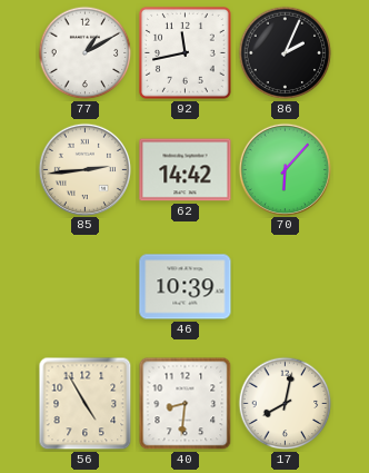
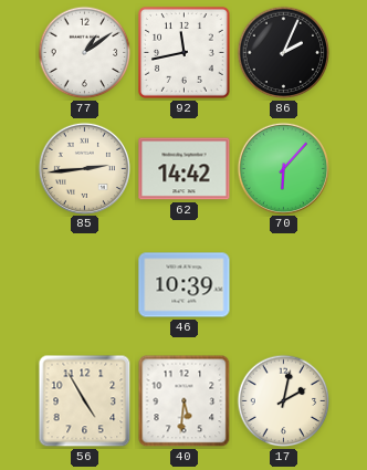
77: 1:10 -> 1:09 (85, 53)
40: 8:31 -> 5:31 (185, 401)
17: 8:02 -> 2:02 (284, 401)
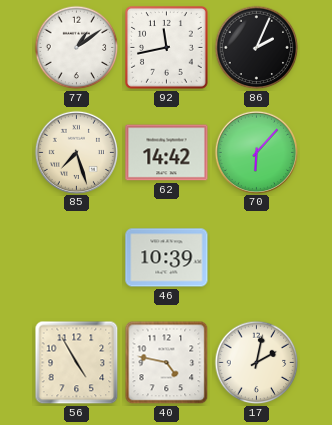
85: 2:44 -> 7:27 (76, 152)
40: 5:31 -> 4:47 (167, 363)
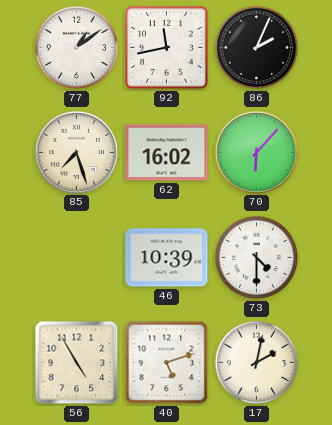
62: 14:42 -> 16:02 (167, 153)
73: none -> 4:30 (257, 258)
40: 4:47 -> 5:12 (167, 363)
